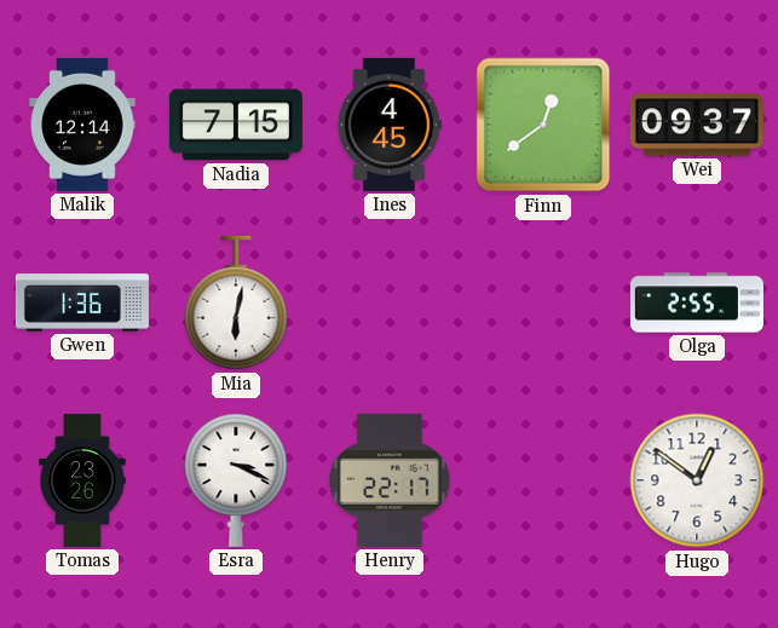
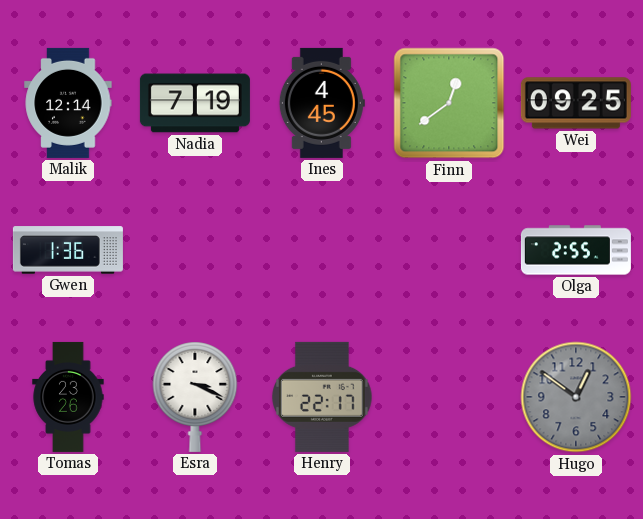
Nadia: 7:15 -> 7:19 (195, 103)
Wei: 09:37 -> 09:25 (576, 103)
Mia: 6:02 -> none (236, 303)
Hugo dial: white -> grey (576, 397)
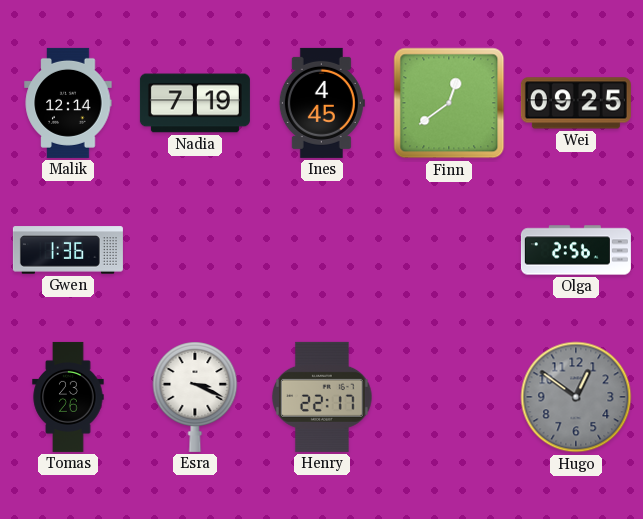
Olga: 2:55 -> 2:56 (576, 250)
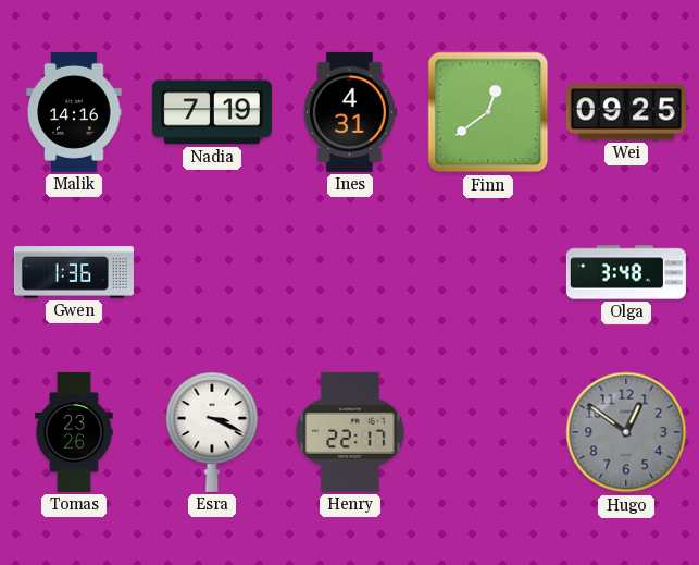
Malik: 12:14 -> 14:16 (74, 112)
Ines: 4:45 -> 4:31 (350, 112)
Olga: 2:56 -> 3:48 (626, 272)
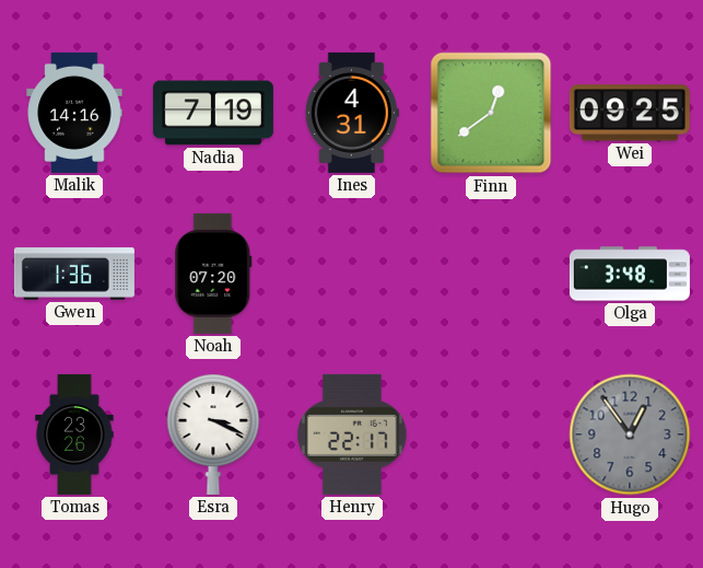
Noah: none -> 07:20 (213, 274)
Hugo: 12:51 -> 12:54 (630, 434)
